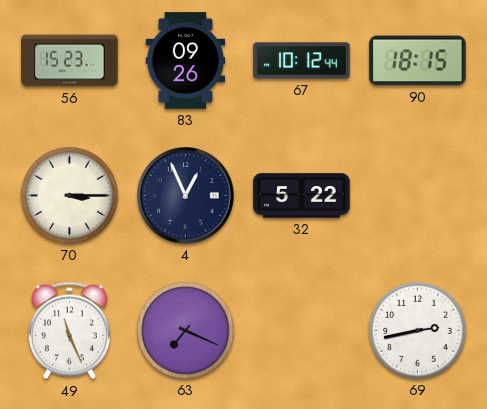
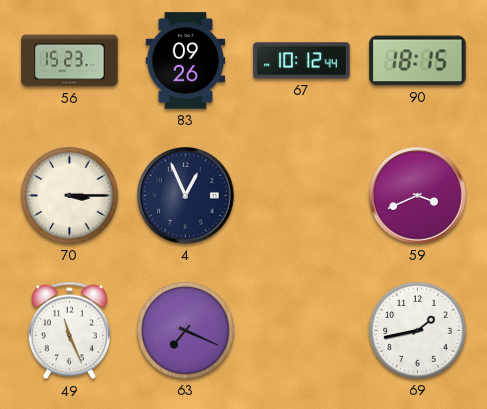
32: 5:22 -> none (302, 196)
59: none -> 3:41 (418, 196)
69: 2:43 -> 1:43 (418, 331)
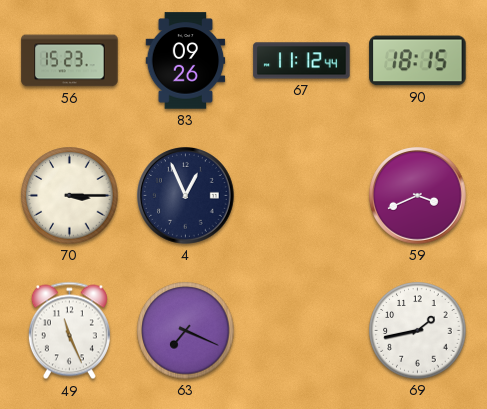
67: 10:12 -> 11:12 (302, 61)
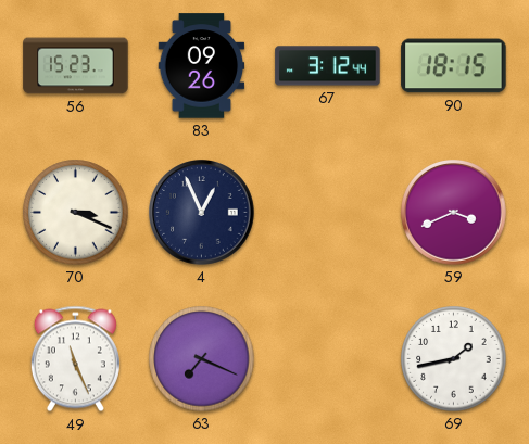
67: 11:12 -> 3:12 (328, 66)
70: 3:15 -> 3:19 (76, 213)
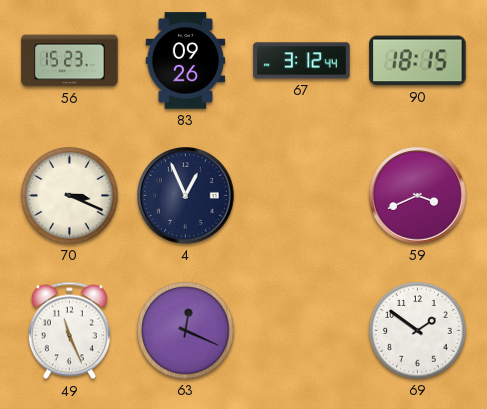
63: 7:19 -> 12:19 (186, 331)
69: 1:43 -> 1:51 (418, 331)
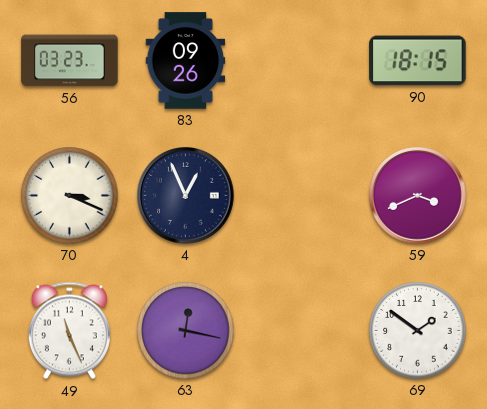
56: 15:23 -> 03:23 (70, 61)
67: 3:12 -> none (302, 61)
63: 12:19 -> 12:17 (186, 331)
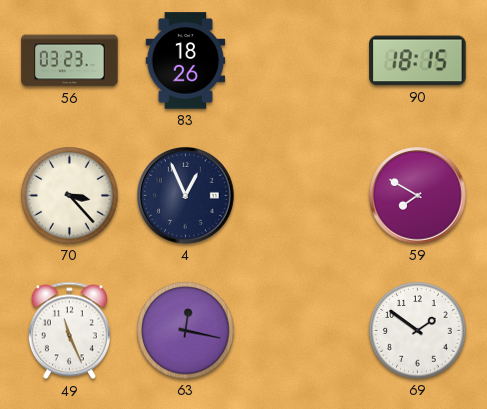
83: 09:26 -> 18:26 (186, 61)
70: 3:19 -> 3:23 (70, 196)
59: 3:41 -> 7:50 (418, 196)
